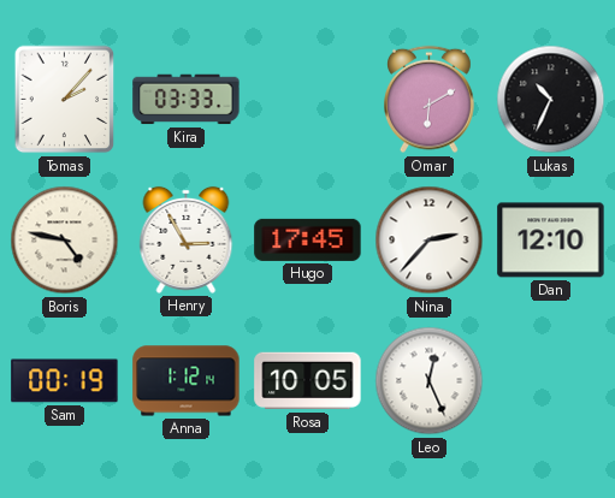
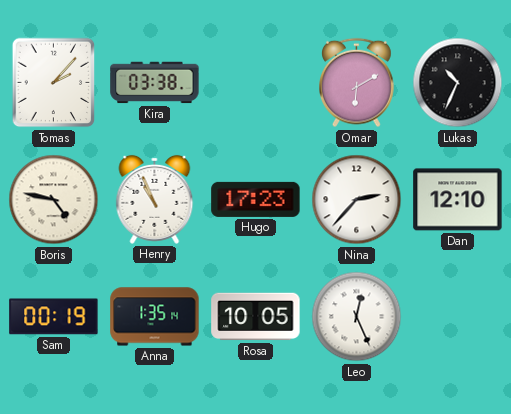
Kira: 03:33 -> 03:38 (155, 83)
Henry: 2:55 -> 10:56 (155, 199)
Hugo: 17:45 -> 17:23 (256, 199)
Anna: 1:12 -> 1:35 (155, 317)
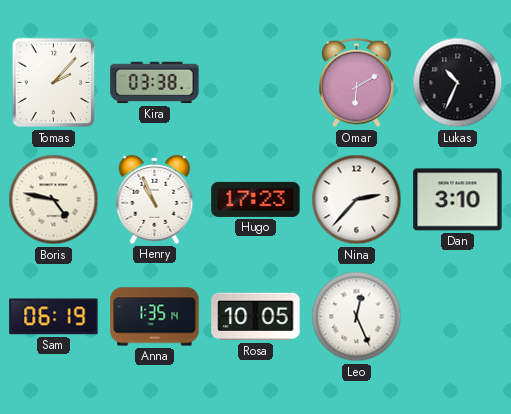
Dan: 12:10 -> 3:10 (458, 200)
Sam: 00:19 -> 06:19 (54, 317)
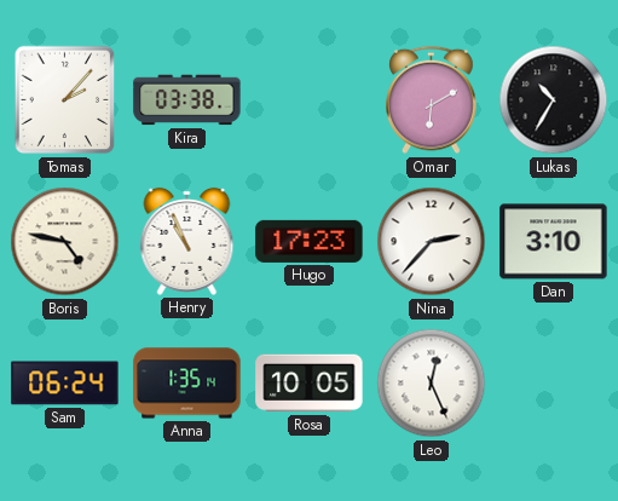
Lukas: 10:34 -> 10:35 (554, 100)
Sam: 06:19 -> 06:24 (65, 384)
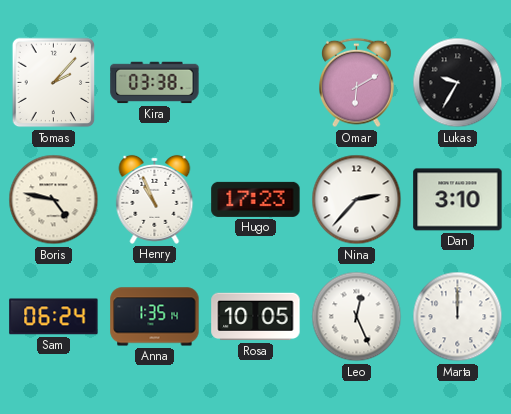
Lukas: 10:35 -> 9:35 (458, 83)
Marta: none -> 12:00 (458, 317)
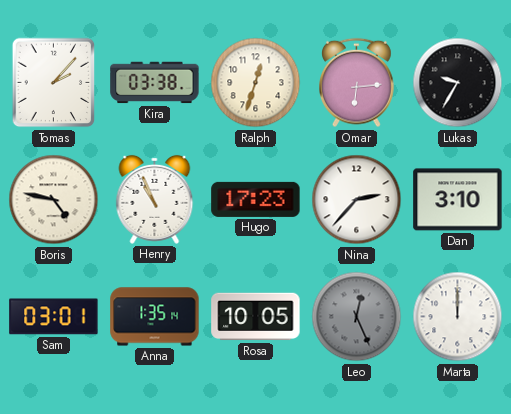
Ralph: none -> 12:33 (256, 83)
Omar: 6:10 -> 6:14 (357, 83)
Sam: 06:24 -> 03:01 (54, 317)
Leo dial: white -> grey (357, 317)
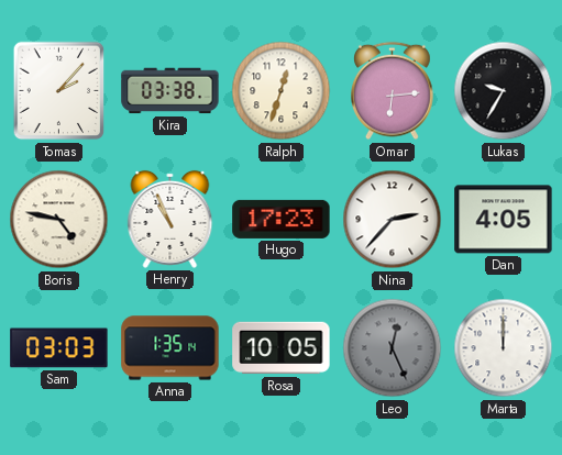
Dan: 3:10 -> 4:05 (504, 220)
Sam: 03:01 -> 03:03 (59, 348)
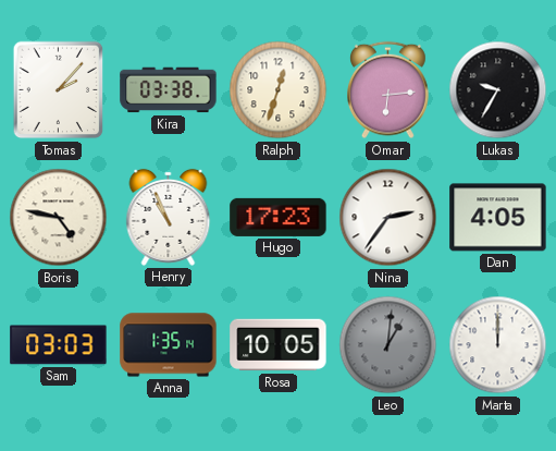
Nina: 2:37 -> 2:36 (388, 218)
Leo: 12:26 -> 1:01 (388, 345)
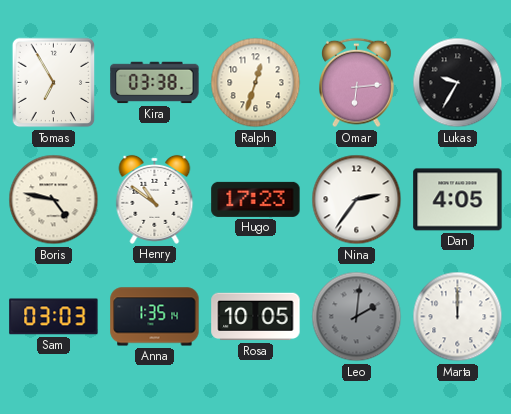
Tomas: 2:07 -> 6:55 (54, 83)
Henry: 10:56 -> 10:51 (155, 199)
Leo: 1:01 -> 2:01 (357, 317)
